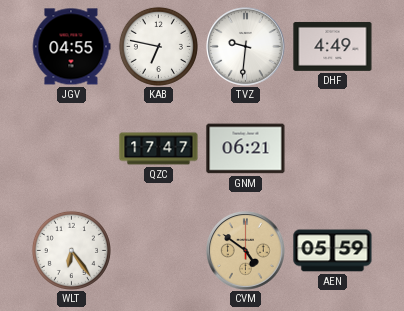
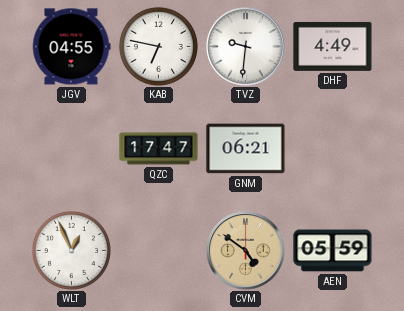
WLT: 6:24 -> 12:56 (71, 250)
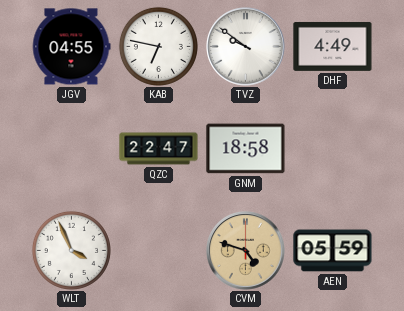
TVZ: 9:31 -> 9:51 (246, 47)
QZC: 17:47 -> 22:47 (159, 149)
GNM: 06:21 -> 18:58 (246, 149)
WLT: 12:56 -> 3:56 (71, 250)
CVM: 4:51 -> 4:48 (246, 251)
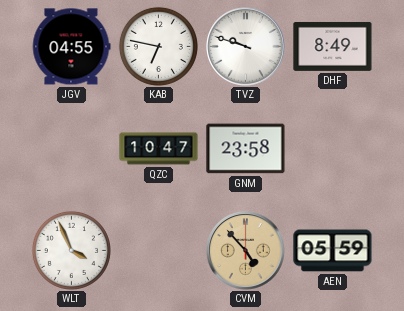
TVZ: 9:51 -> 9:48 (246, 47)
DHF: 4:49 -> 8:49 (333, 46)
QZC: 22:47 -> 10:47 (159, 149)
GNM: 18:58 -> 23:58 (246, 149)
CVM: 4:48 -> 4:53 (246, 251)
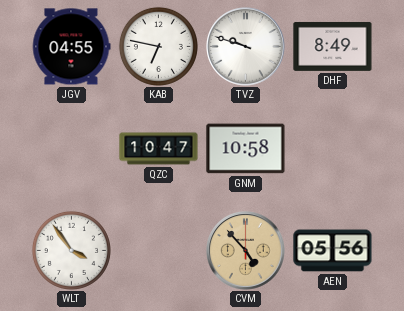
GNM: 23:58 -> 10:58 (246, 149)
WLT: 3:56 -> 3:54 (71, 250)
AEN: 05:59 -> 05:56 (333, 251)
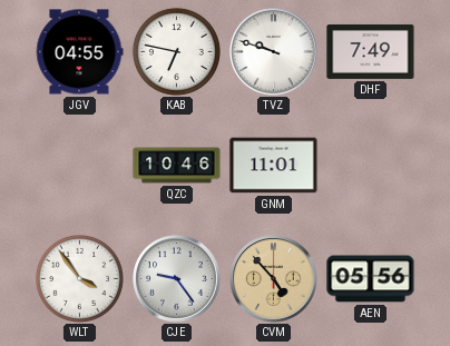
DHF: 8:49 -> 7:49 (371, 51)
QZC: 10:47 -> 10:46 (177, 166)
GNM: 10:58 -> 11:01 (274, 166)
CJE: none -> 9:24 (177, 279)
